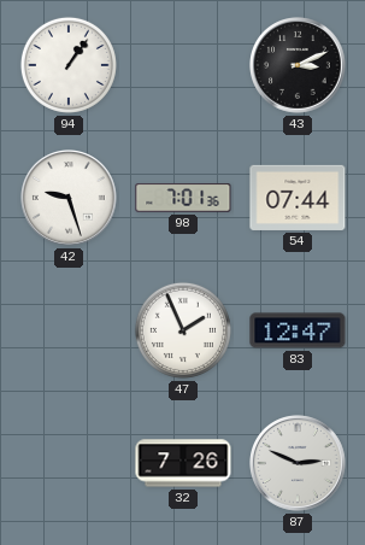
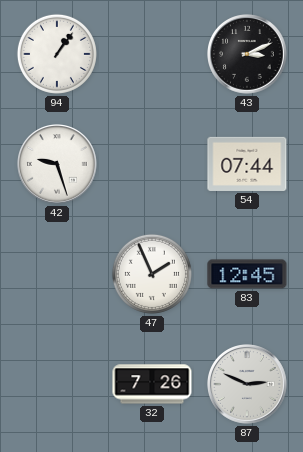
98: 7:01 -> none (183, 198)
83: 12:47 -> 12:45 (247, 274)
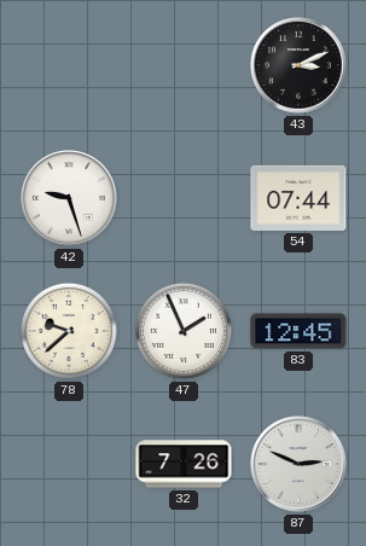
94: 1:06 -> none (57, 54)
78: none -> 9:38 (69, 331)
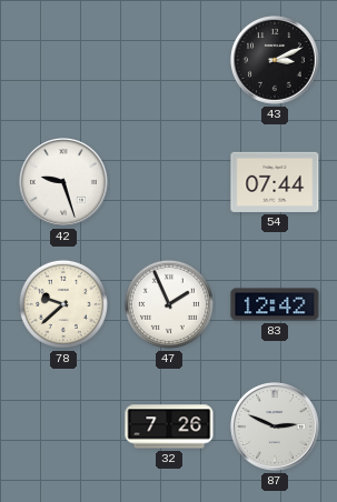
83: 12:45 -> 12:42 (275, 304)
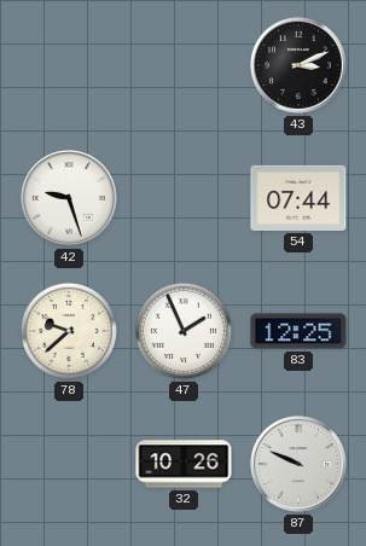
83: 12:42 -> 12:25 (298, 331)
32: 7:26 -> 10:26 (184, 464)
87: 2:49 -> 9:49 (300, 465)
